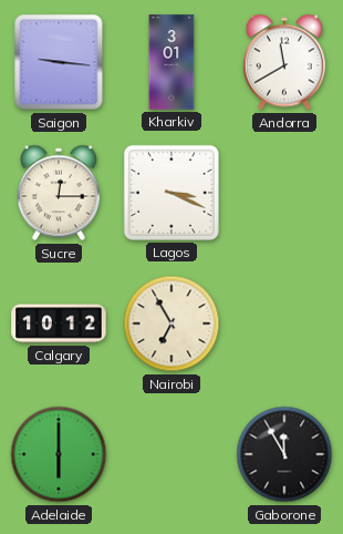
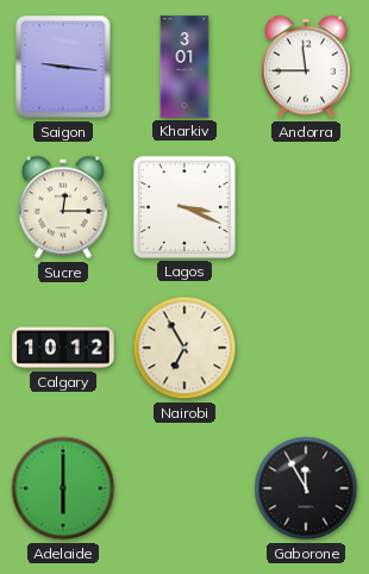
Andorra: 11:40 -> 11:45 (306, 67)
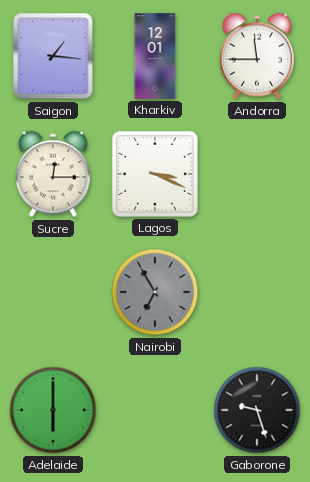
Saigon: 9:16 -> 1:16 (53, 56)
Kharkiv: 3:01 -> 12:01 (155, 56)
Calgary: 10:12 -> none (63, 348)
Nairobi dial: cream -> grey (155, 292)
Gaborone: 11:55 -> 9:27 (257, 410)
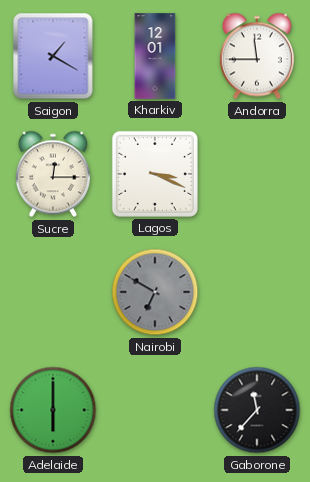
Saigon: 1:16 -> 1:20 (53, 56)
Nairobi: 6:55 -> 6:50 (155, 292)
Gaborone: 9:27 -> 11:37 (257, 410)
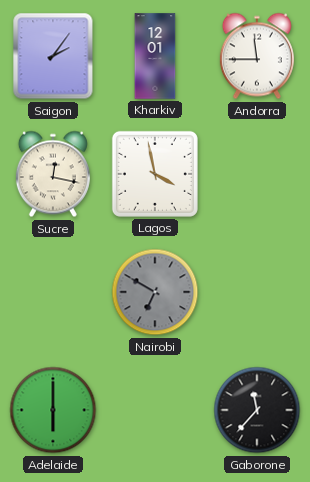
Saigon: 1:20 -> 2:06 (53, 56)
Sucre: 12:15 -> 12:17 (53, 174)
Lagos: 3:19 -> 3:58 (155, 174)
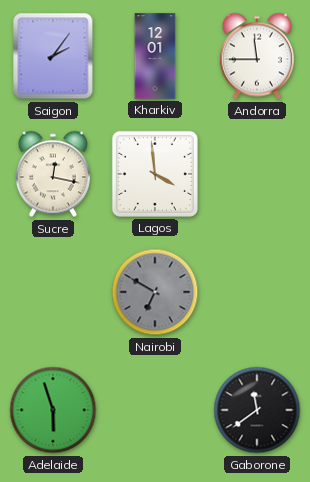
Lagos: 3:58 -> 3:59 (155, 174)
Adelaide: 6:00 -> 5:57 (53, 410)
Gaborone: 11:37 -> 11:39 (257, 410)
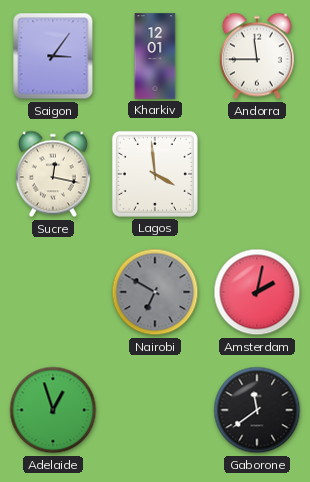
Saigon: 2:06 -> 3:06 (53, 56)
Amsterdam: none -> 2:02 (257, 292)
Adelaide: 5:57 -> 12:57 (53, 410)
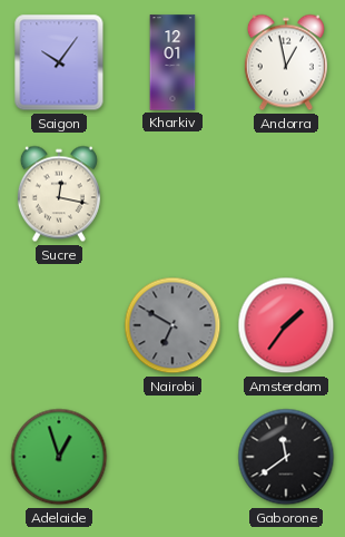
Saigon: 3:06 -> 10:06 (59, 62)
Andorra: 11:45 -> 12:58 (286, 62)
Lagos: 3:59 -> none (155, 174)
Amsterdam: 2:02 -> 1:36 (286, 325)
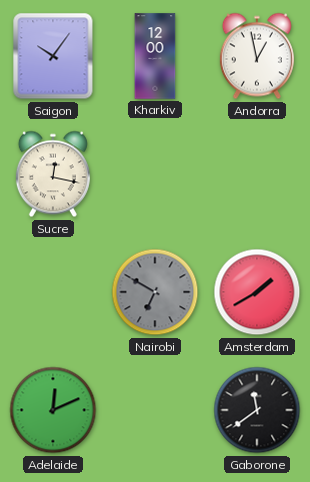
Kharkiv: 12:01 -> 12:00 (155, 56)
Amsterdam: 1:36 -> 1:40 (257, 292)
Adelaide: 12:57 -> 12:11 (53, 410)
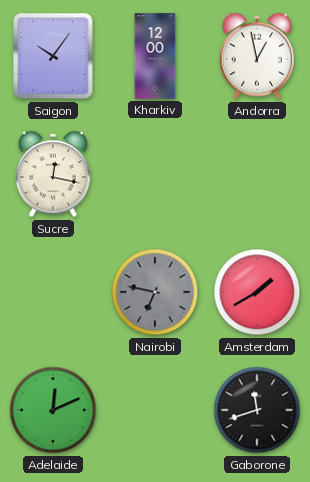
Nairobi: 6:50 -> 6:47 (155, 292)
Gaborone: 11:39 -> 11:42 (257, 410)
